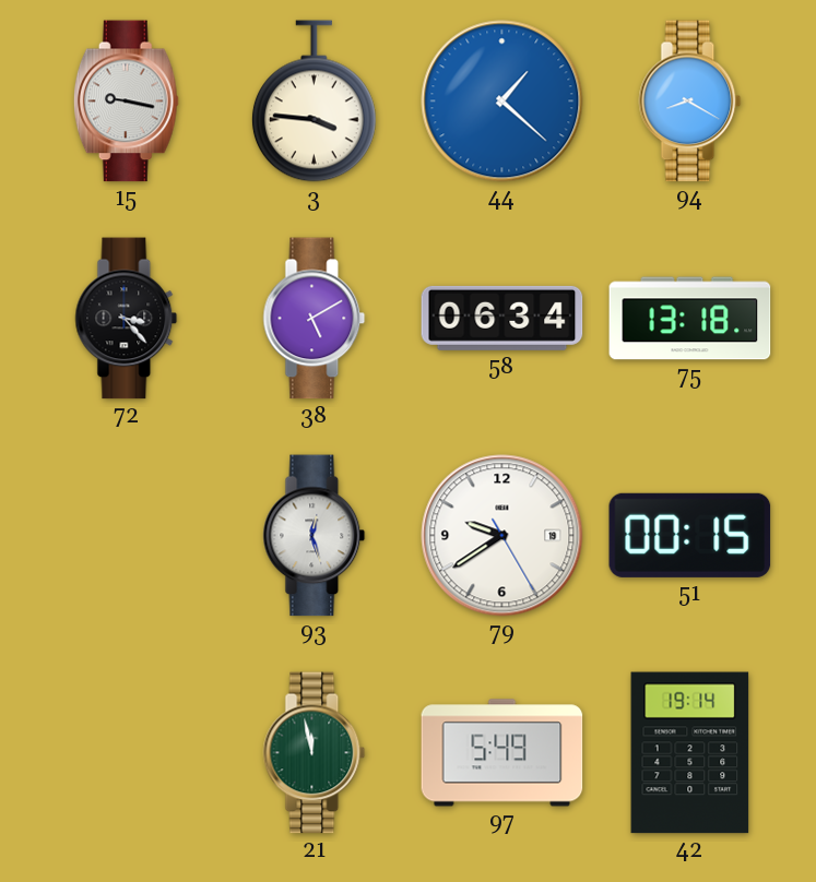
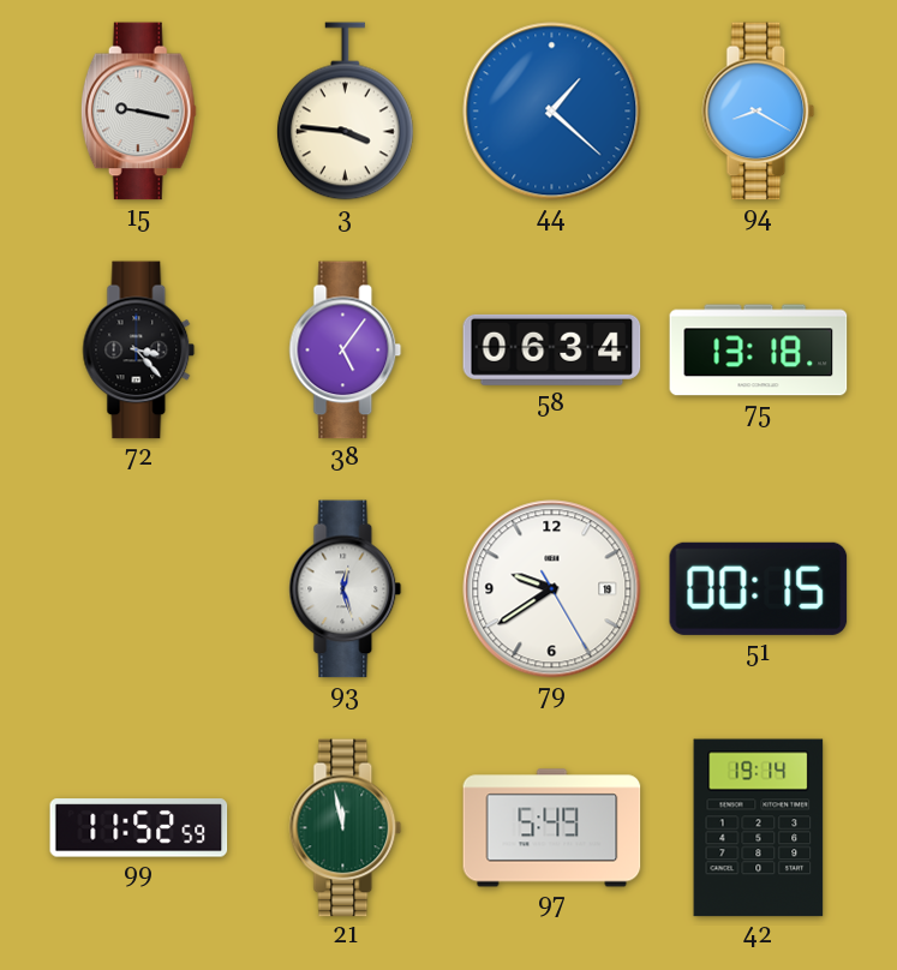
38: 5:10 -> 5:06 (346, 351)
99: none -> 11:52 (139, 828)
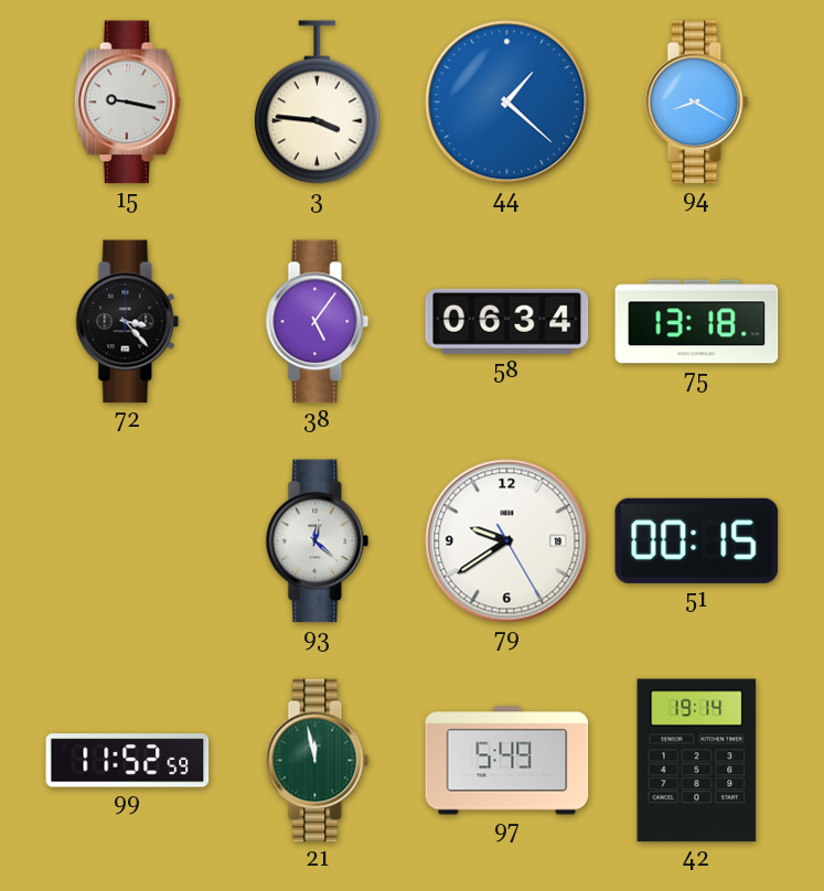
93: 12:27 -> 12:22 (318, 541)
